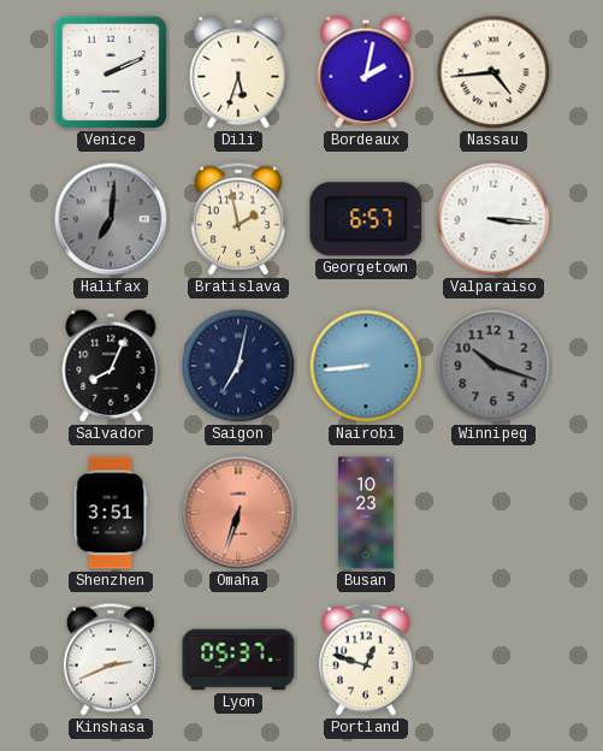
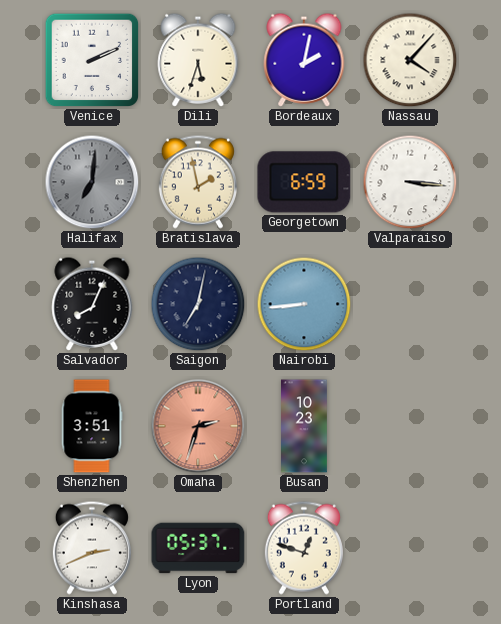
Nassau: 4:44 -> 4:07 (410, 60)
Georgetown: 6:57 -> 6:59 (304, 182)
Winnipeg: 10:18 -> none (493, 366)
Omaha: 6:33 -> 2:33 (198, 426)
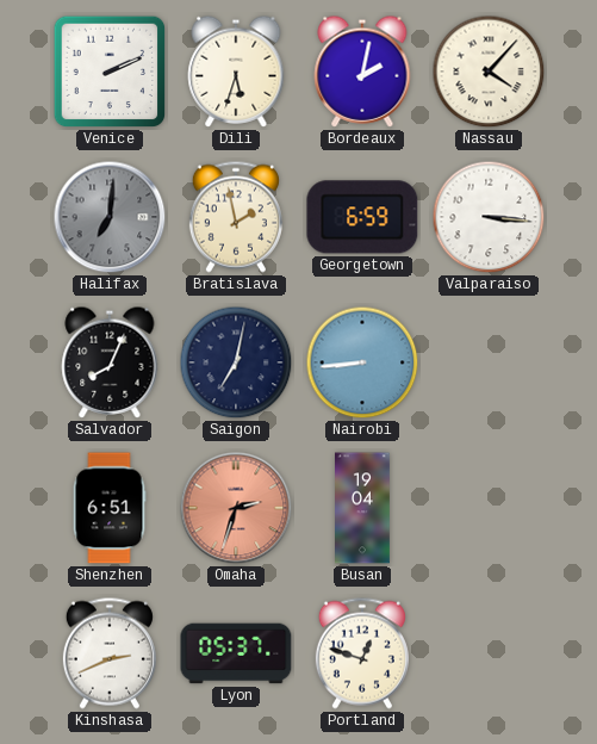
Shenzhen: 3:51 -> 6:51 (110, 508)
Busan: 10:23 -> 19:04 (363, 508)
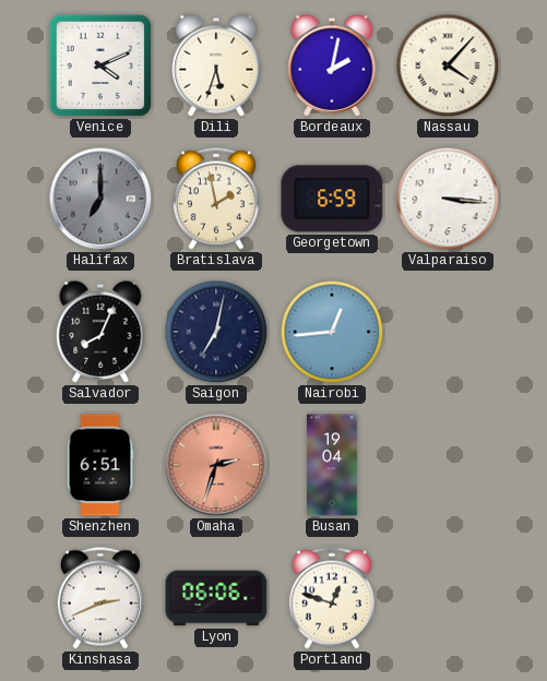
Venice: 2:11 -> 4:11 (100, 65)
Halifax: 7:01 -> 7:00 (100, 199)
Nairobi: 8:44 -> 12:44 (332, 332)
Lyon: 05:37 -> 06:06 (216, 598)
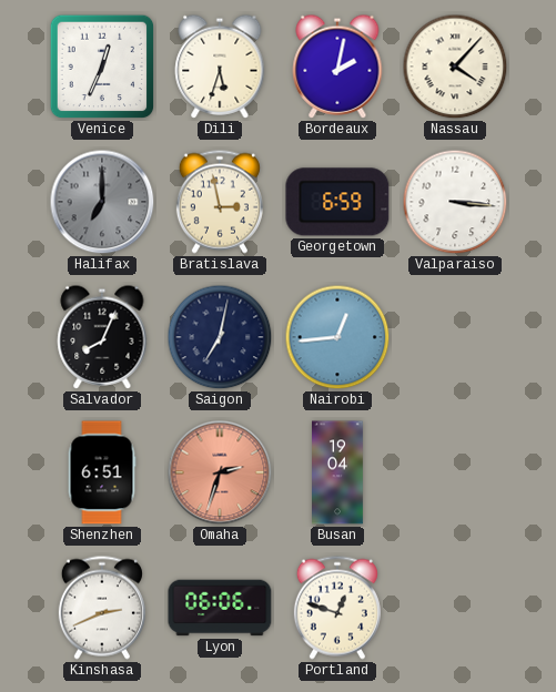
Venice: 4:11 -> 12:34 (102, 67)
Bratislava: 1:58 -> 2:58 (220, 202)
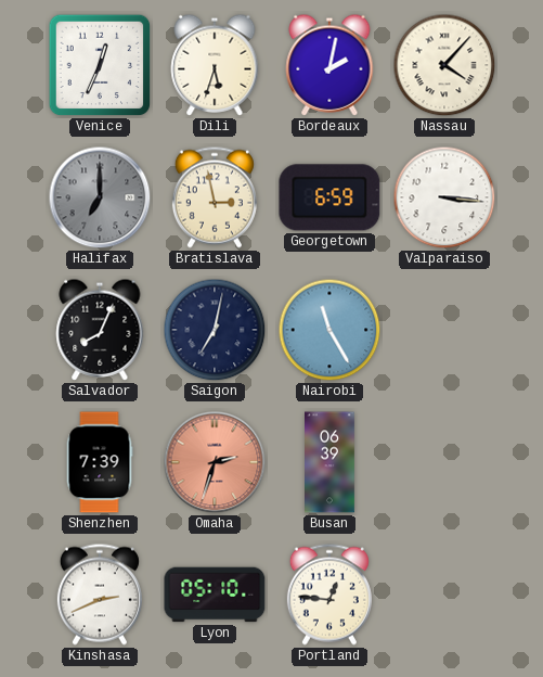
Nairobi: 12:44 -> 11:25 (329, 330)
Shenzhen: 6:51 -> 7:39 (100, 462)
Busan: 19:04 -> 06:39 (331, 462)
Lyon: 06:06 -> 05:10 (215, 595)
Portland: 12:48 -> 12:46 (329, 595)
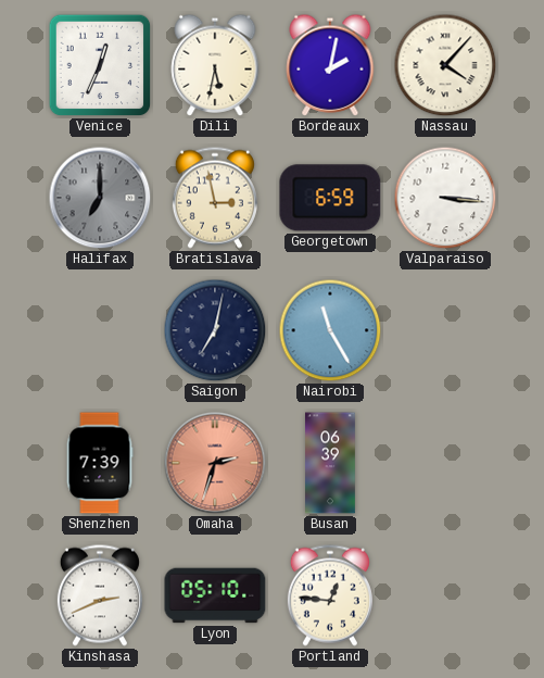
Dili: 5:33 -> 5:32 (215, 65)
Salvador: 8:04 -> none (100, 330)
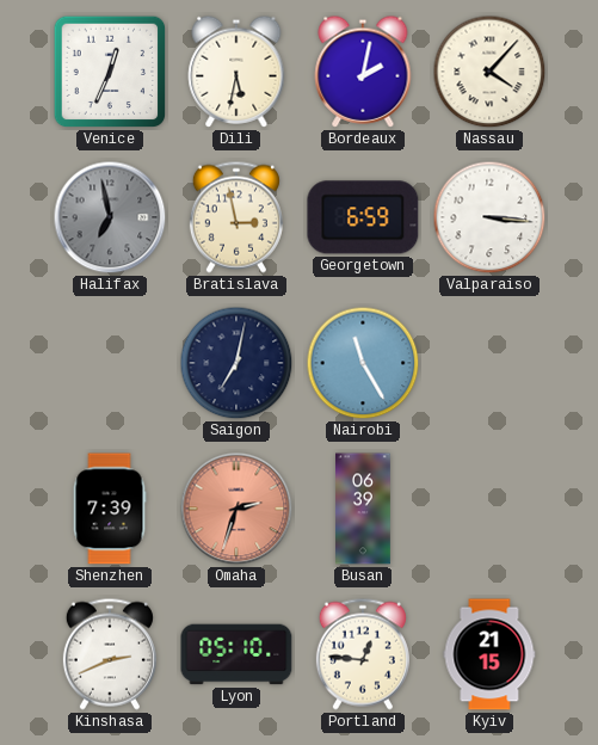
Halifax: 7:00 -> 6:58 (110, 217)
Kyiv: none -> 21:15 (489, 654)
